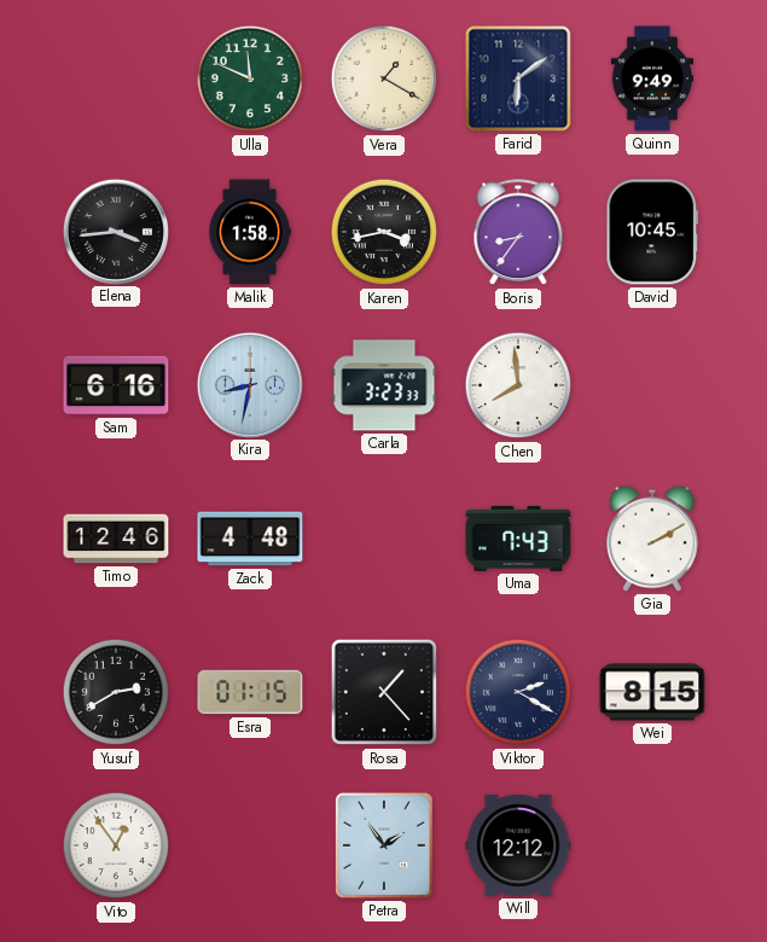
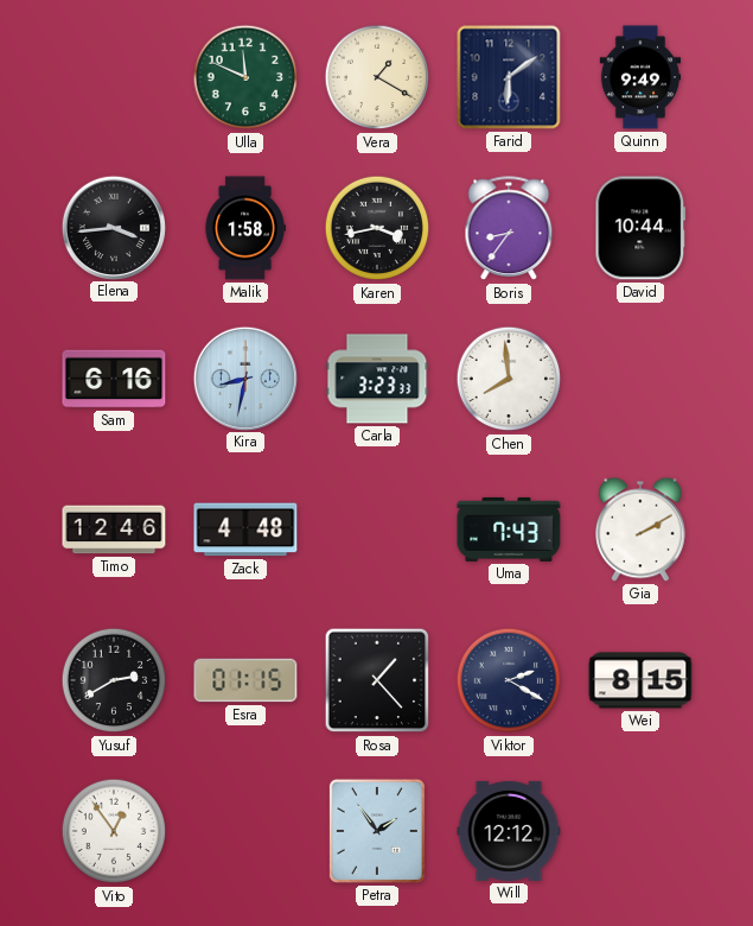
David: 10:45 -> 10:44 (640, 228)
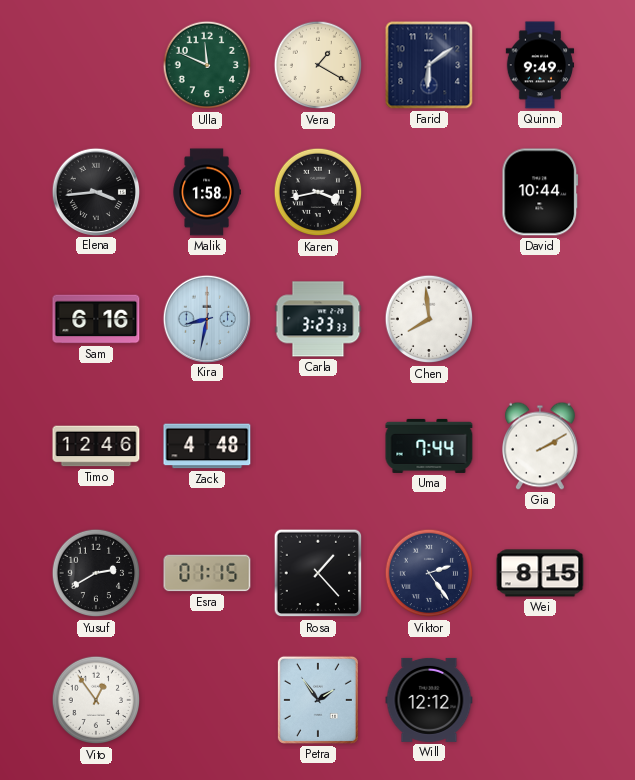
Boris: 8:36 -> none (509, 229)
Uma: 7:43 -> 7:44 (429, 446)
Viktor: 2:20 -> 2:24 (429, 573)
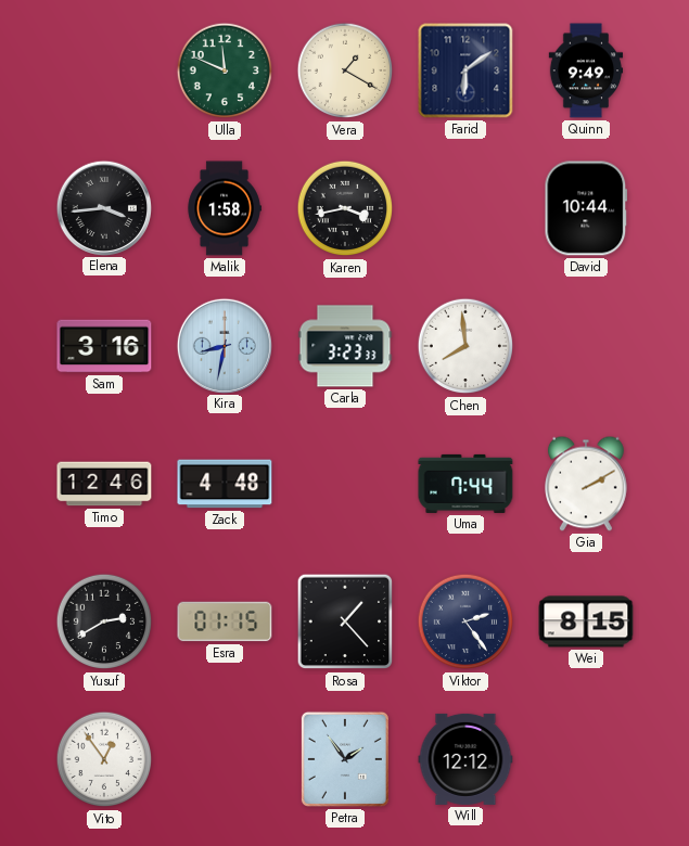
Sam: 6:16 -> 3:16 (104, 346)
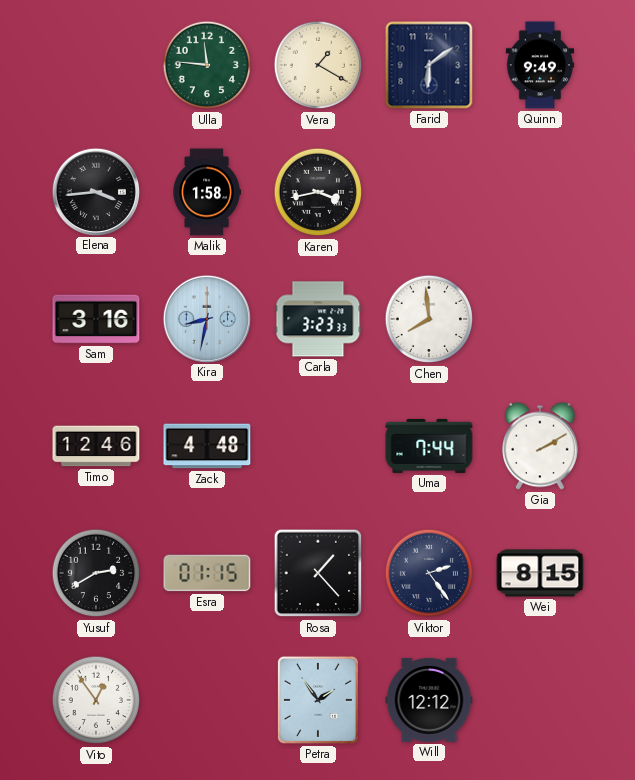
Ulla: 11:49 -> 11:46 (207, 65)
David: 10:44 -> none (586, 208)
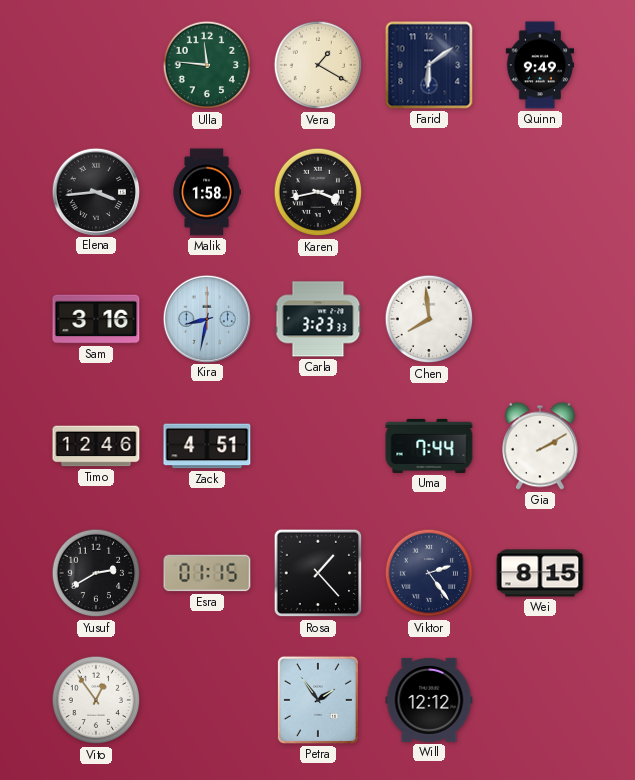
Zack: 4:48 -> 4:51 (207, 446)
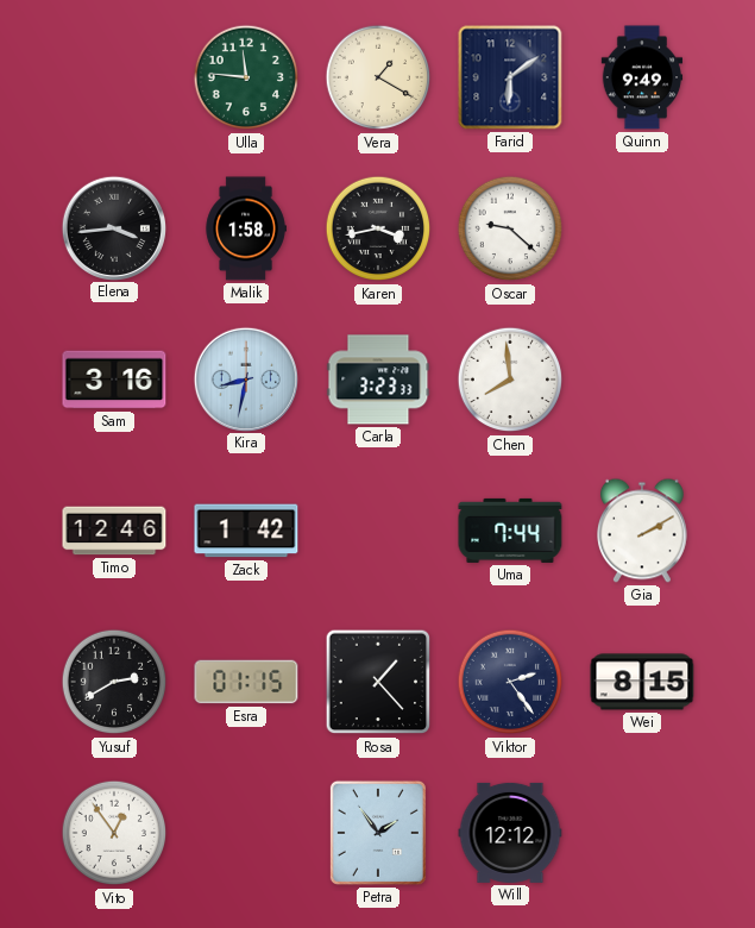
Oscar: none -> 9:22 (510, 228)
Zack: 4:51 -> 1:42 (246, 531)
